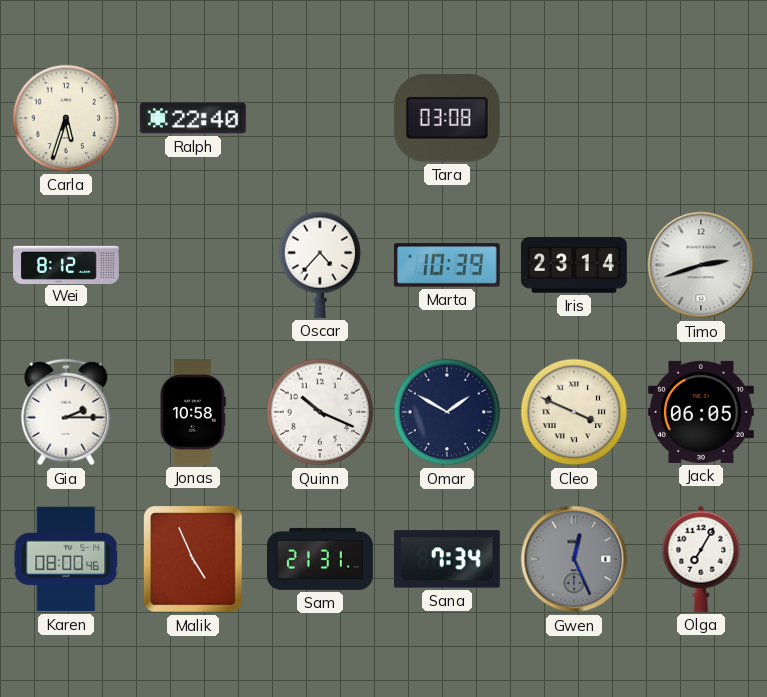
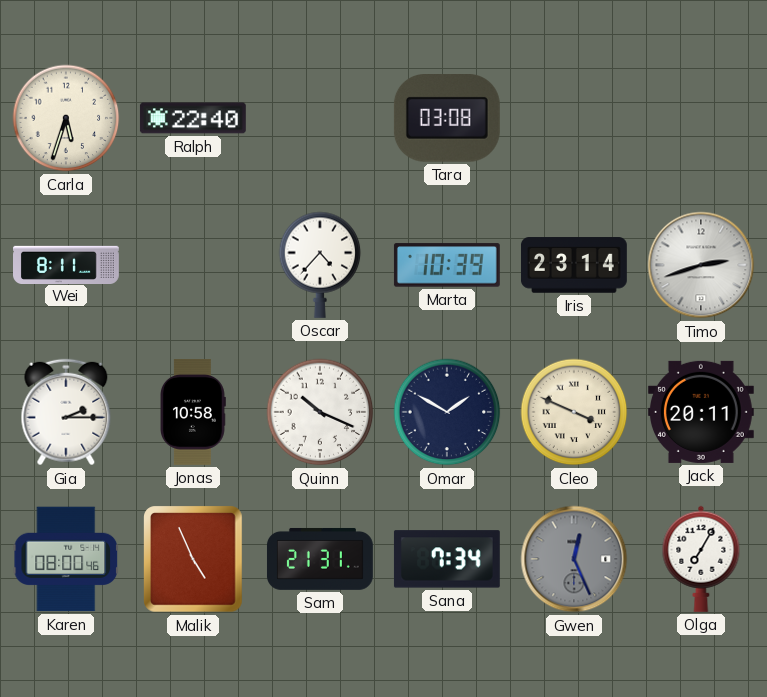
Wei: 8:12 -> 8:11 (67, 264)
Jack: 06:05 -> 20:11 (701, 412)
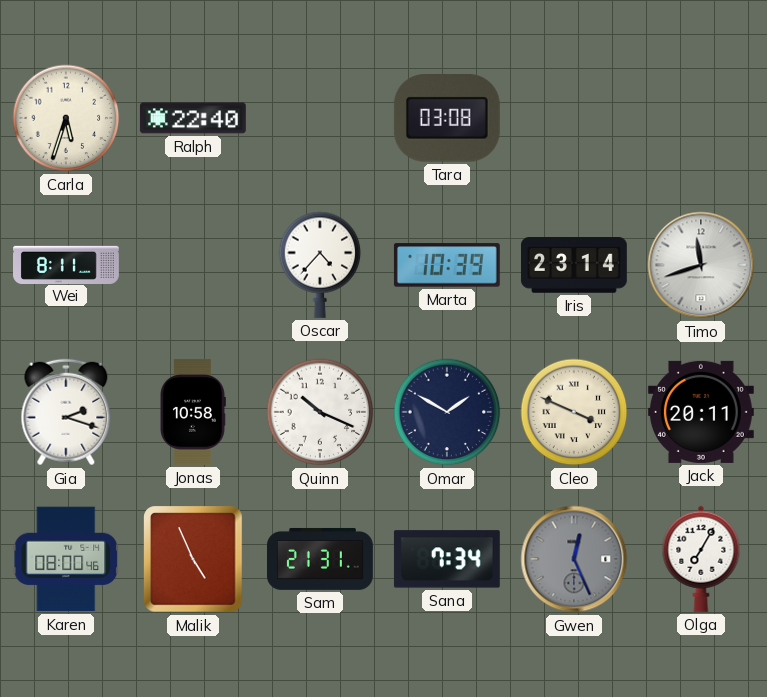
Timo: 2:42 -> 11:42 (701, 265)
Gia: 2:15 -> 2:18 (66, 412)
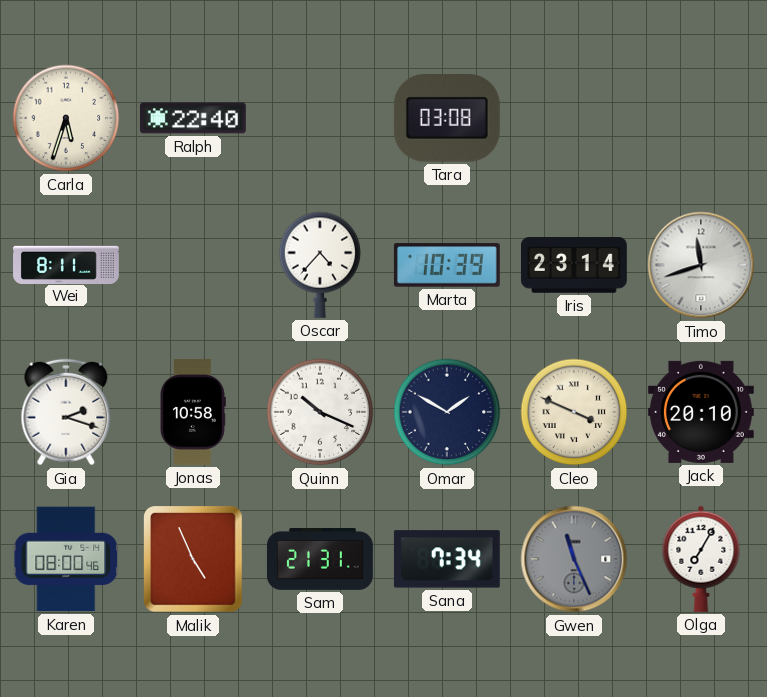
Jack: 20:11 -> 20:10 (701, 412)
Gwen: 12:26 -> 11:26 (574, 559)
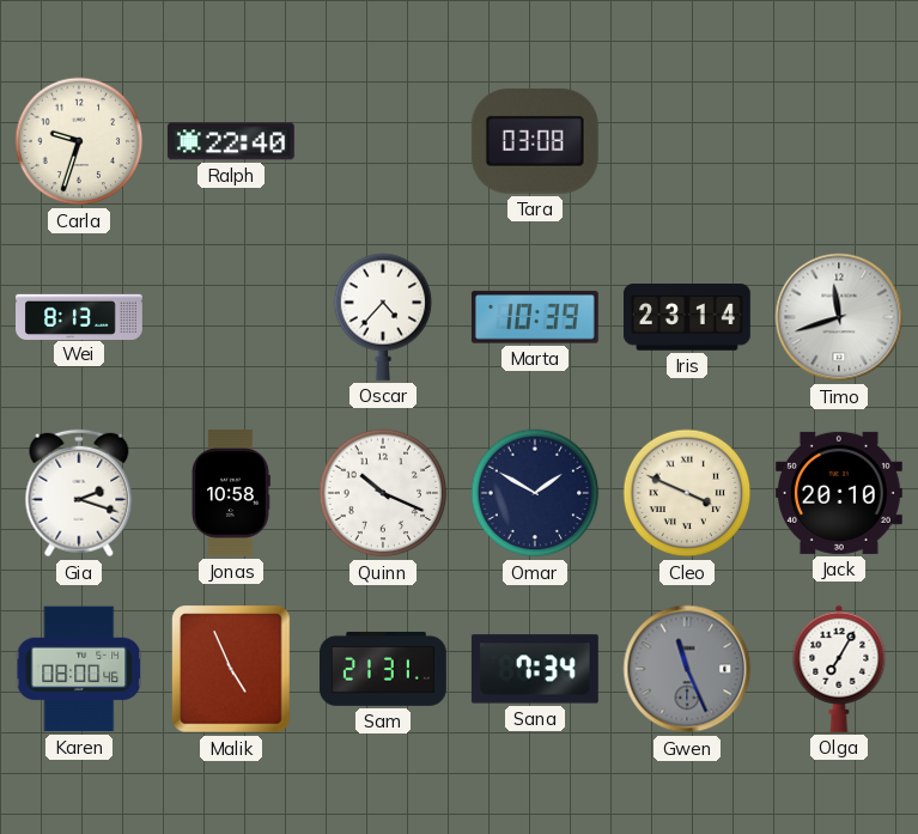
Carla: 5:33 -> 9:33 (79, 141)
Wei: 8:11 -> 8:13 (80, 316)
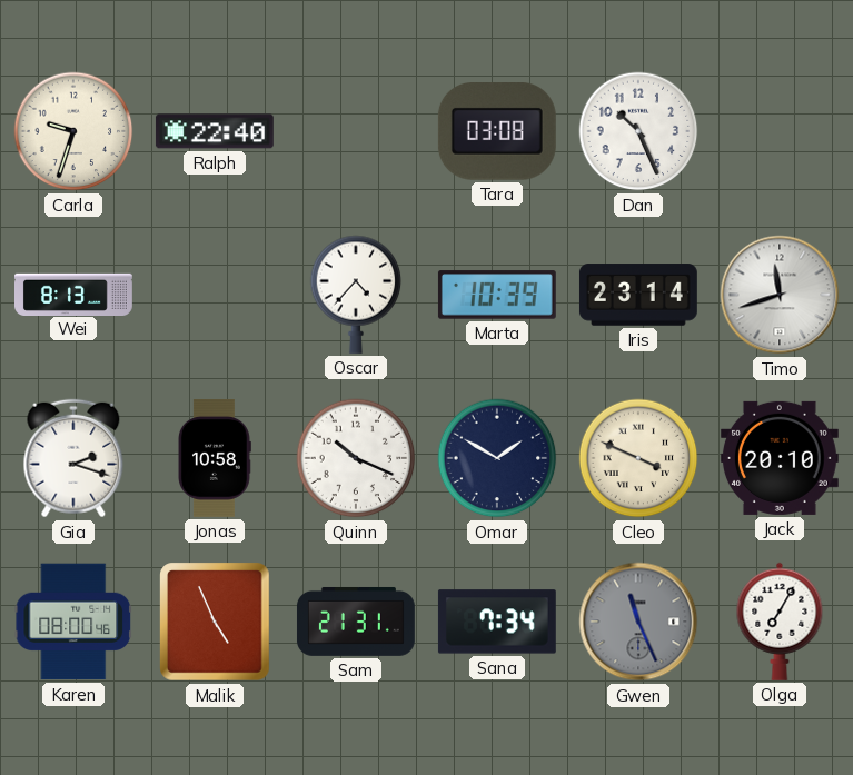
Dan: none -> 10:26 (638, 131)
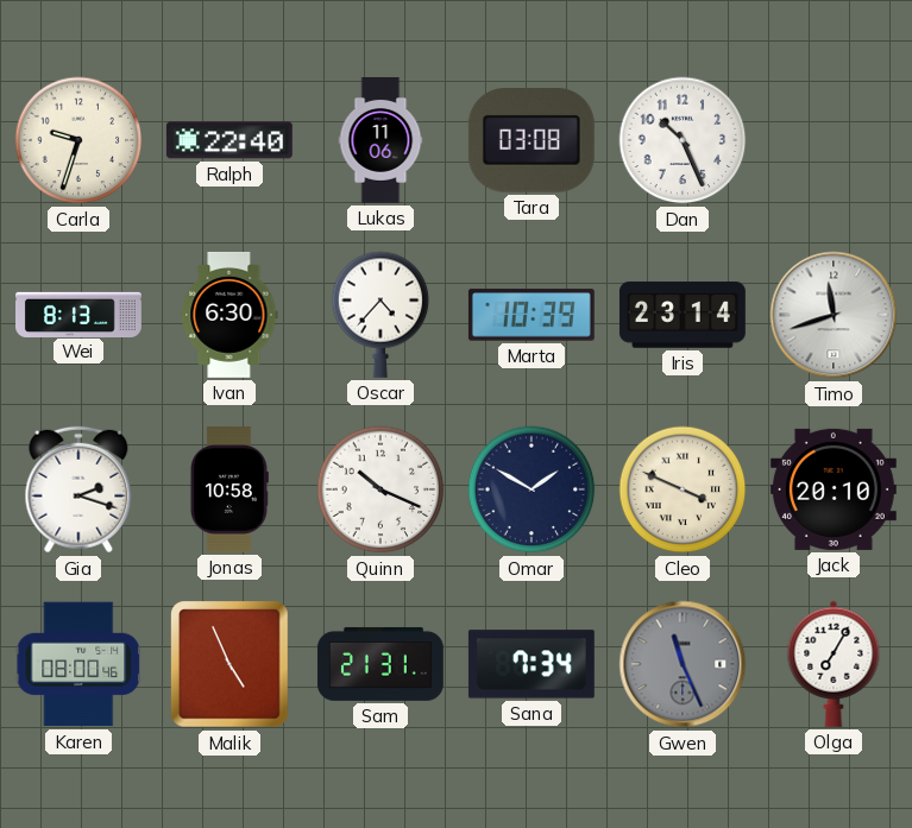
Lukas: none -> 11:06 (380, 141)
Ivan: none -> 6:30 (229, 315)
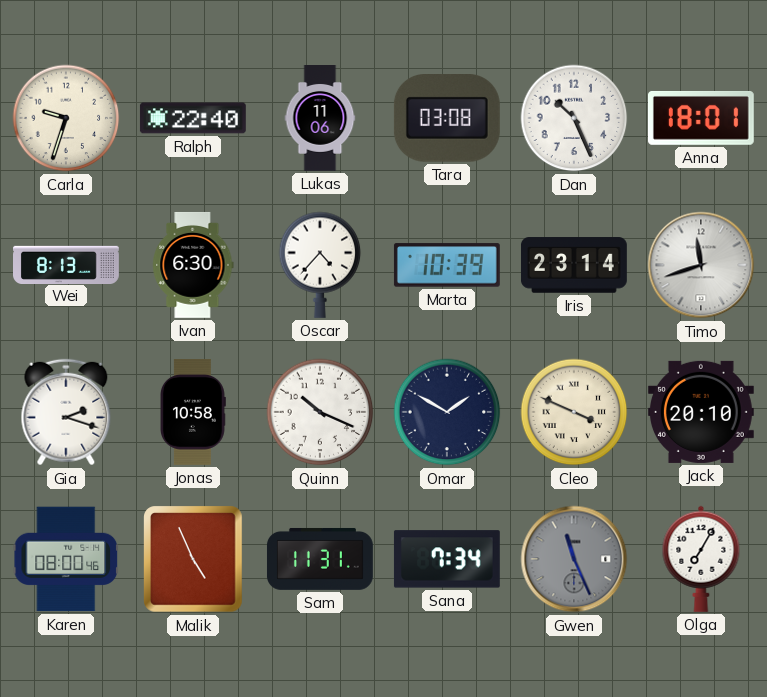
Anna: none -> 18:01 (701, 118)
Sam: 21:31 -> 11:31 (320, 559)
